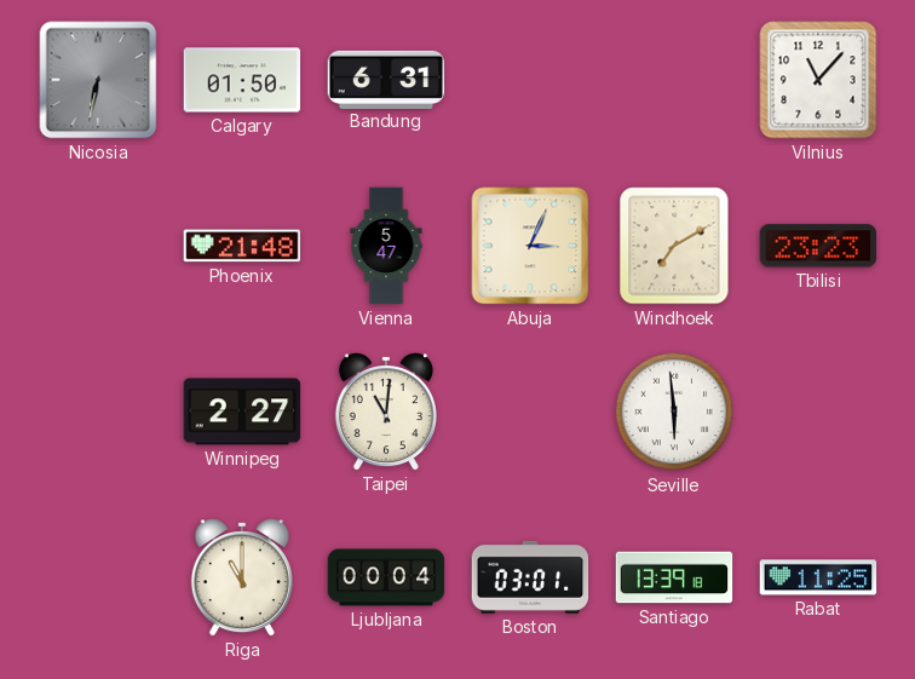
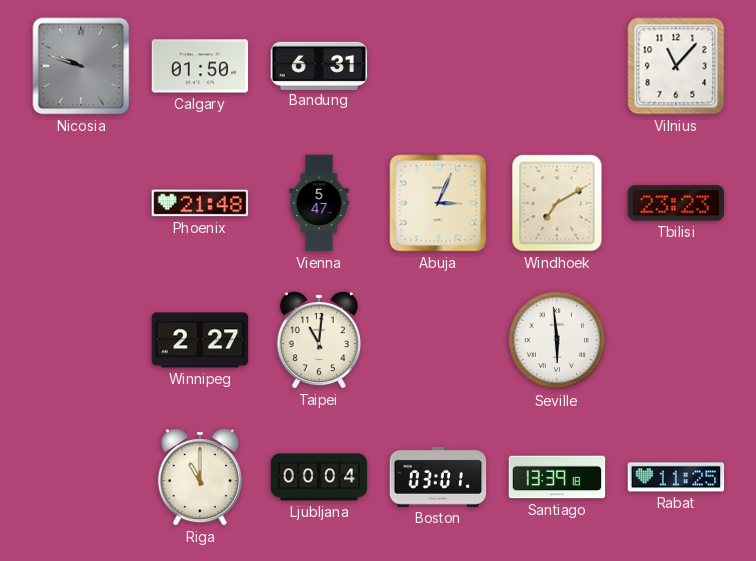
Nicosia: 6:32 -> 9:48 (81, 66)
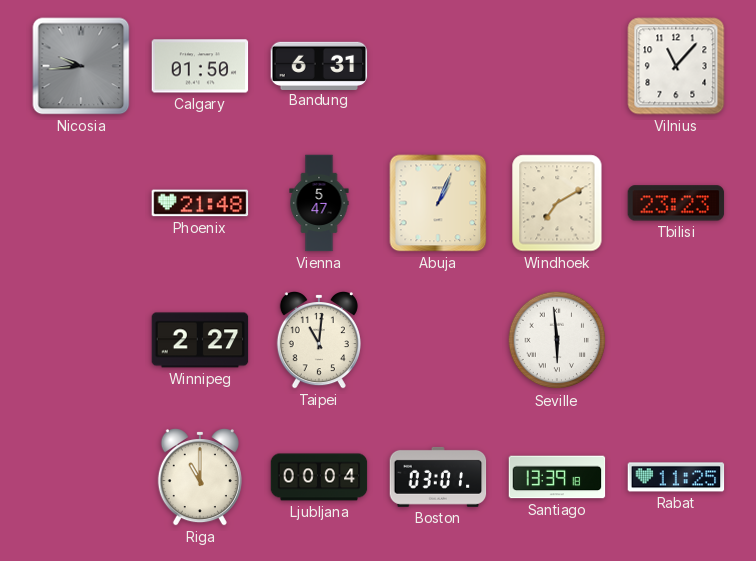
Nicosia: 9:48 -> 9:44 (81, 66)
Abuja: 3:04 -> 1:04 (438, 203)
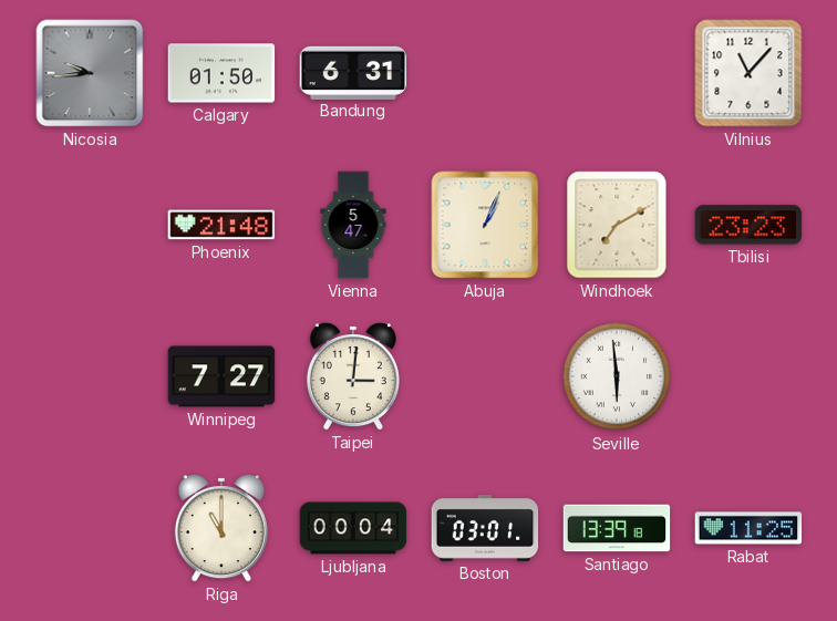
Winnipeg: 2:27 -> 7:27 (221, 376)
Taipei: 11:01 -> 3:01 (353, 377)
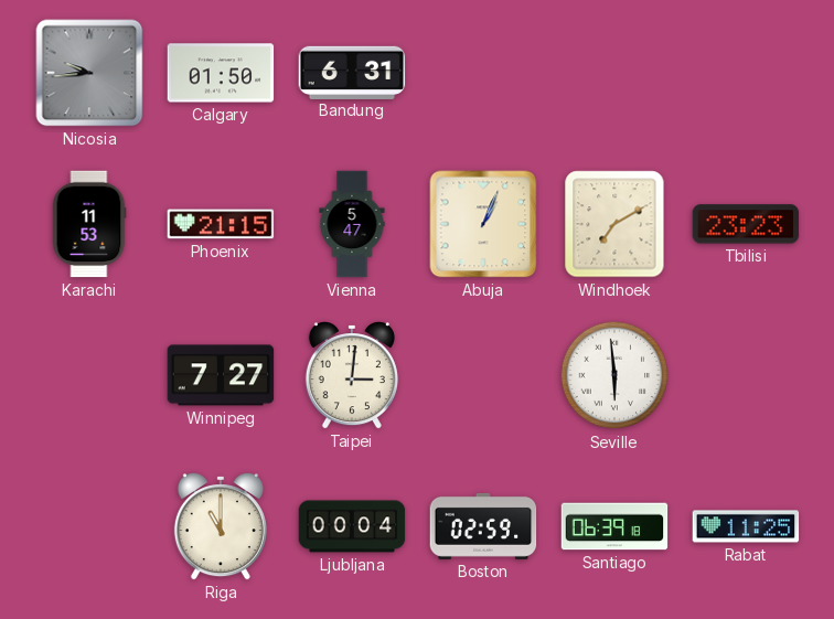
Vilnius: 11:07 -> none (748, 73)
Karachi: none -> 11:53 (89, 224)
Phoenix: 21:48 -> 21:15 (221, 224)
Boston: 03:01 -> 02:59 (483, 526)
Santiago: 13:39 -> 06:39 (614, 526)
